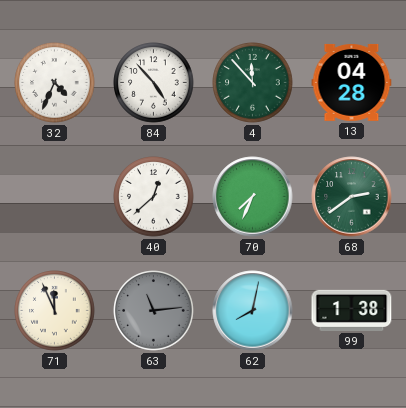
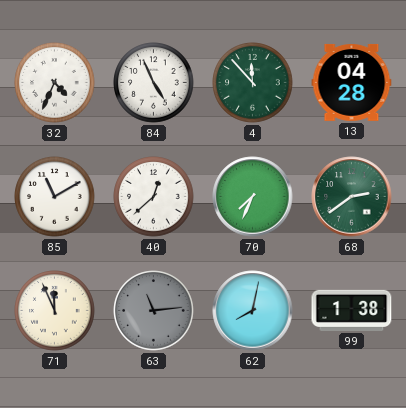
84: 4:53 -> 4:56 (154, 83)
85: none -> 11:10 (55, 197)
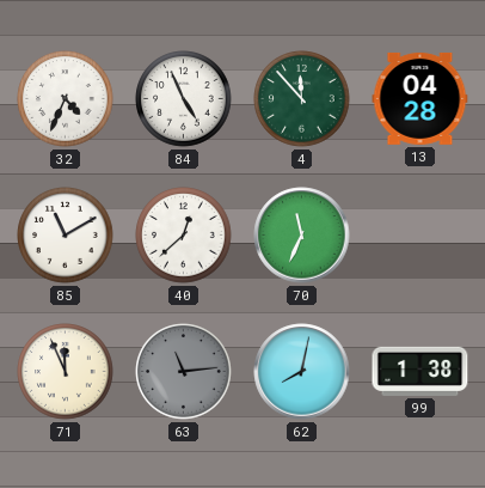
70: 7:34 -> 11:34 (302, 236)
68: 2:39 -> none (352, 197)
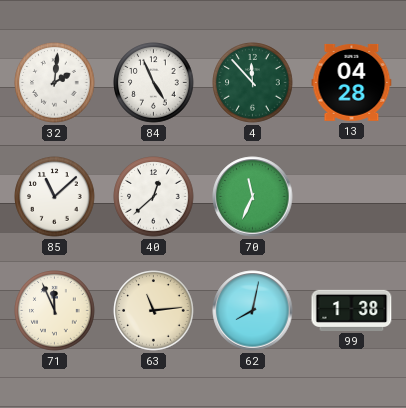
32: 4:34 -> 2:01 (55, 83)
85: 11:10 -> 11:08 (55, 197)
63 dial: grey -> cream (154, 311)
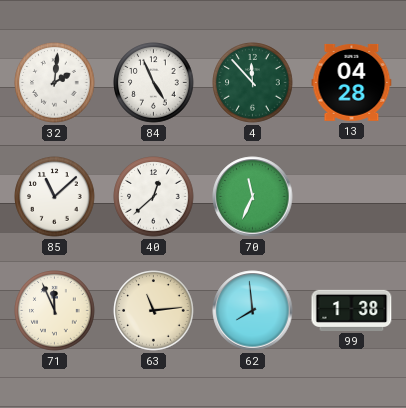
62: 8:02 -> 7:59 (253, 311)
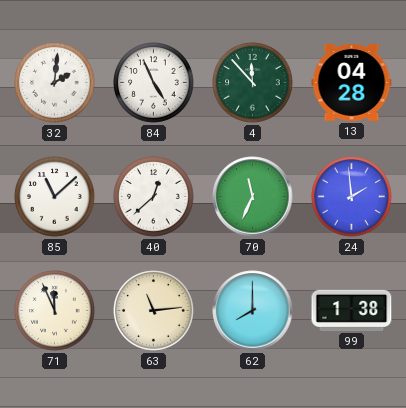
24: none -> 1:59 (352, 197)
62: 7:59 -> 8:00 (253, 311)
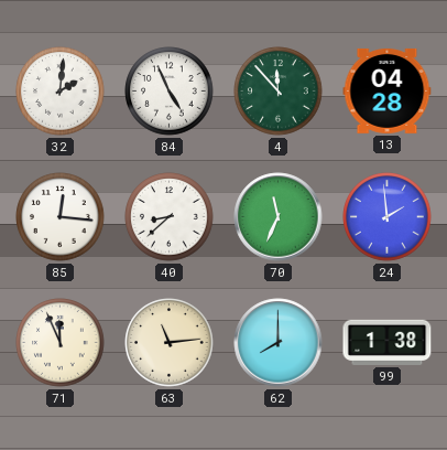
85: 11:08 -> 12:16 (61, 217)
40: 12:38 -> 8:38 (170, 217)
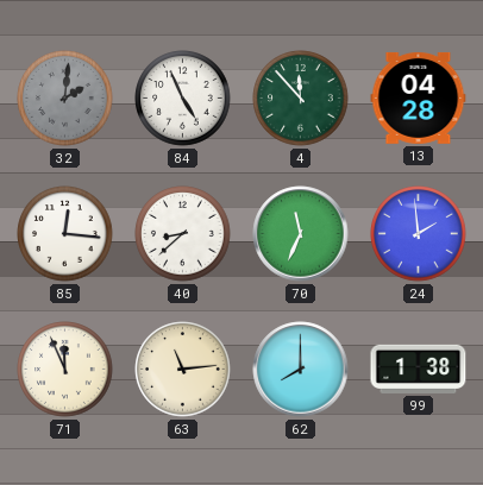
32 dial: white -> grey (65, 99)
